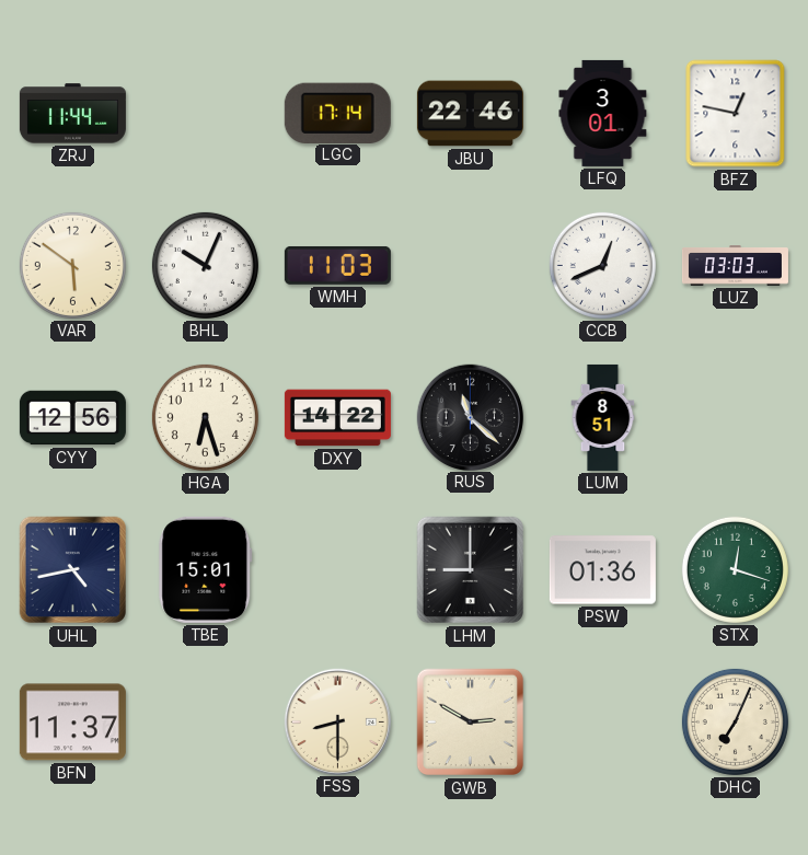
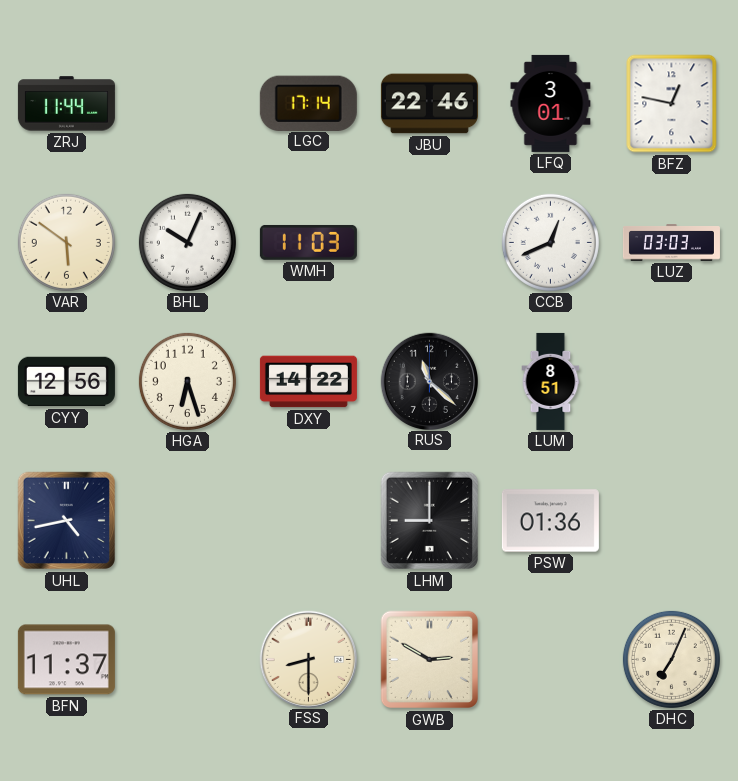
TBE: 15:01 -> none (206, 569)
STX: 12:18 -> none (735, 569)
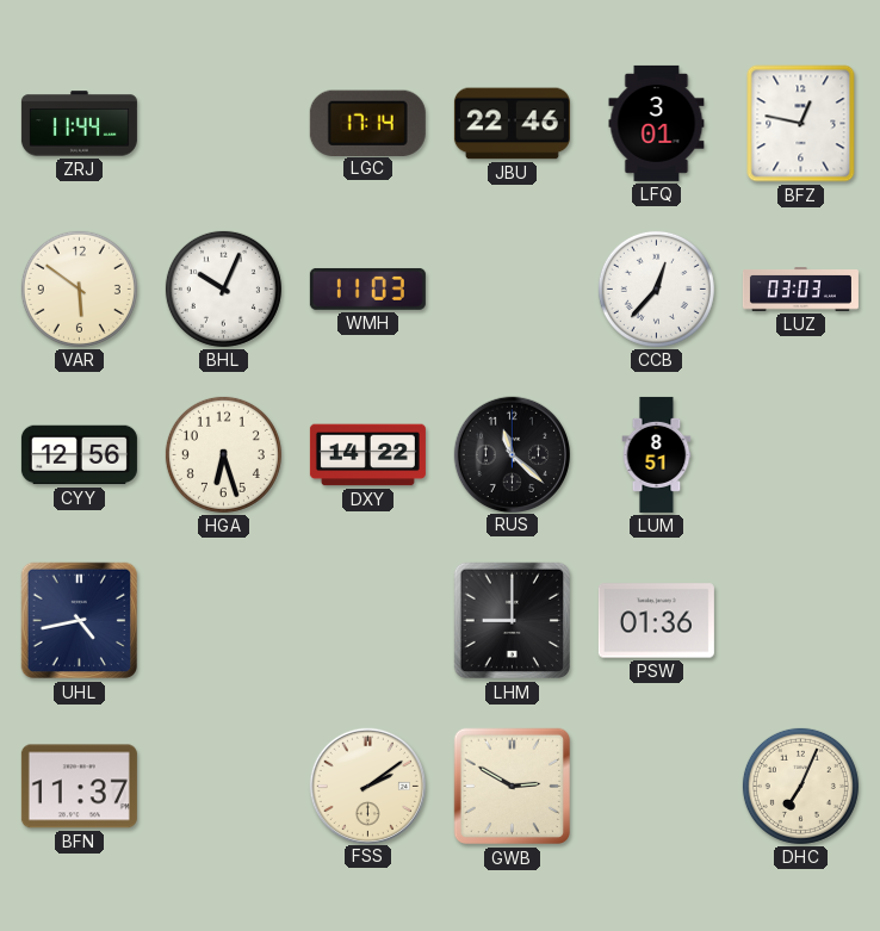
CCB: 12:41 -> 12:37 (656, 288)
FSS: 8:30 -> 2:09 (367, 786)
